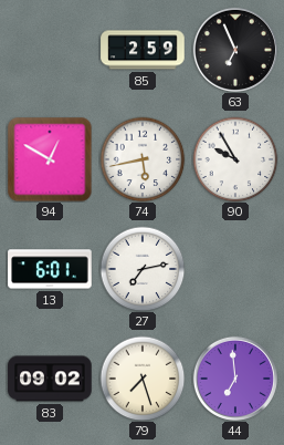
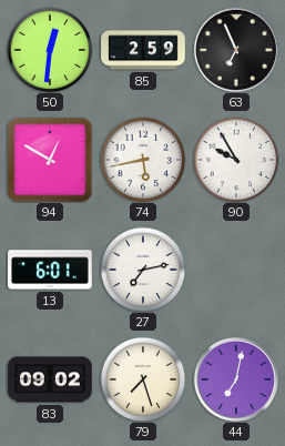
50: none -> 12:31 (50, 50)
44: 6:59 -> 7:02 (235, 379)
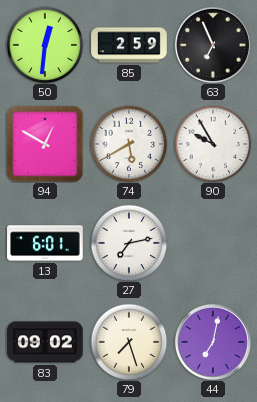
74: 5:43 -> 5:40 (129, 144)
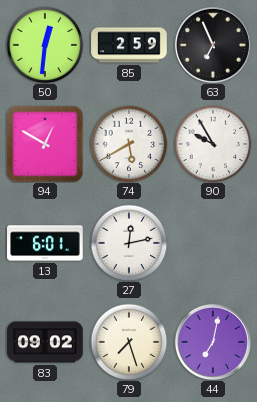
27: 7:13 -> 12:13 (129, 243)
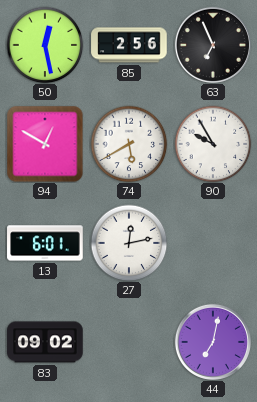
50: 12:31 -> 12:28 (45, 45)
85: 2:59 -> 2:56 (129, 45)
79: 7:27 -> none (129, 342)
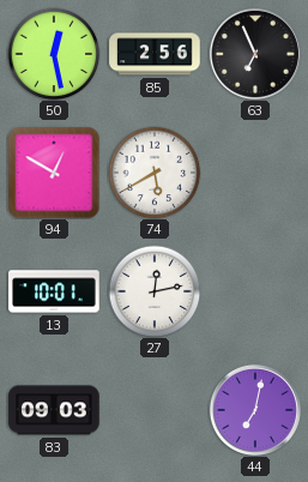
90: 9:55 -> none (213, 144)
13: 6:01 -> 10:01 (54, 291)
83: 09:02 -> 09:03 (54, 410)
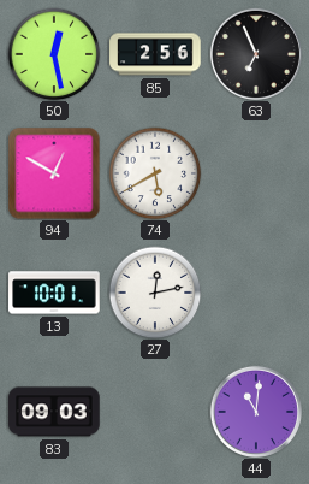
44: 7:02 -> 11:01 (255, 412)
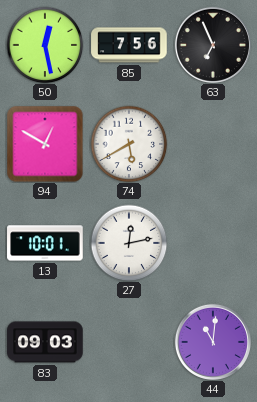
85: 2:56 -> 7:56 (129, 45)
